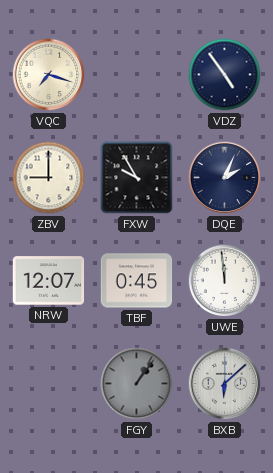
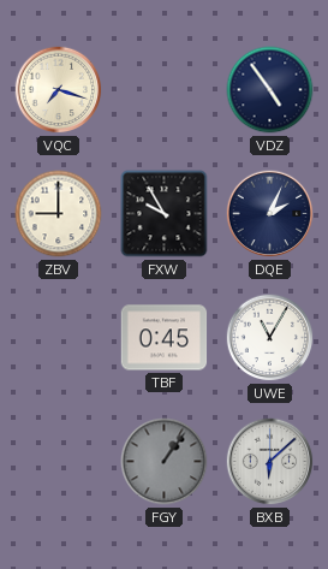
NRW: 12:07 -> none (49, 281)
UWE: 11:59 -> 11:05 (270, 338)
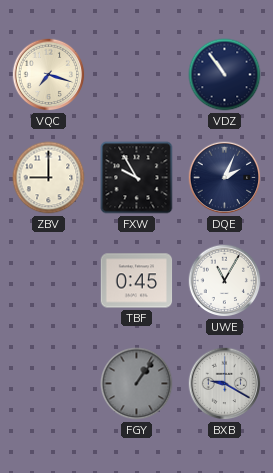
VDZ: 4:54 -> 10:54 (225, 75)
BXB: 6:08 -> 9:20 (225, 384)
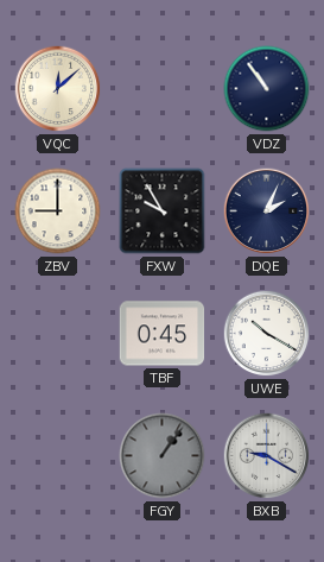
VQC: 7:18 -> 12:08 (58, 89)
UWE: 11:05 -> 10:20 (267, 334)
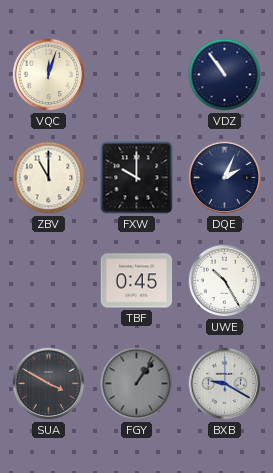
VQC: 12:08 -> 12:03 (49, 75)
ZBV: 9:00 -> 11:00 (49, 178)
FXW: 9:55 -> 10:00 (137, 178)
UWE: 10:20 -> 10:25 (225, 281)
SUA: none -> 3:50 (49, 384)
